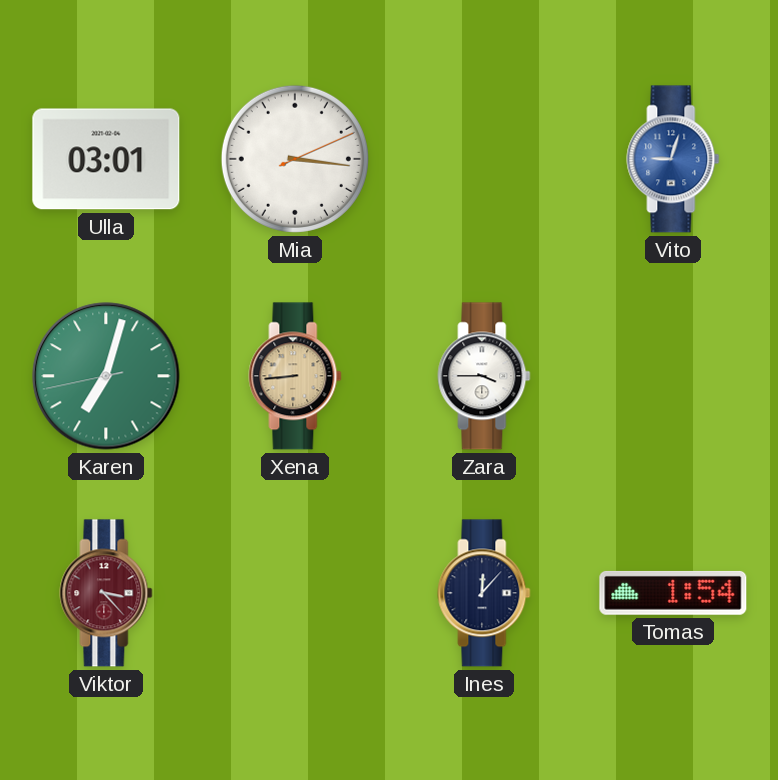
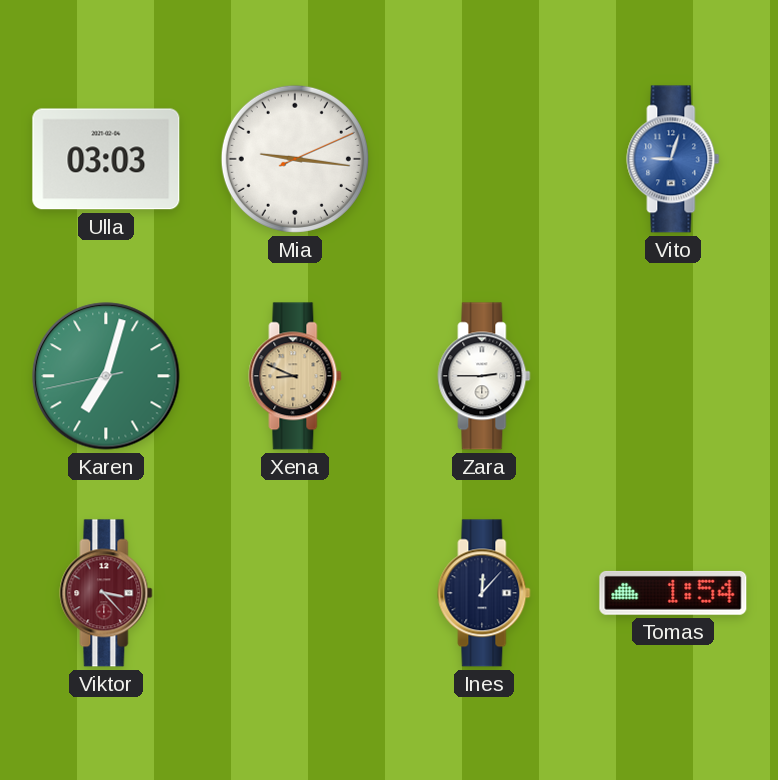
Ulla: 03:01 -> 03:03 (106, 159)
Mia: 3:16 -> 9:16 (295, 159)
Xena: 8:44 -> 8:49 (295, 376)
Zara: 3:45 -> 2:45 (484, 376)
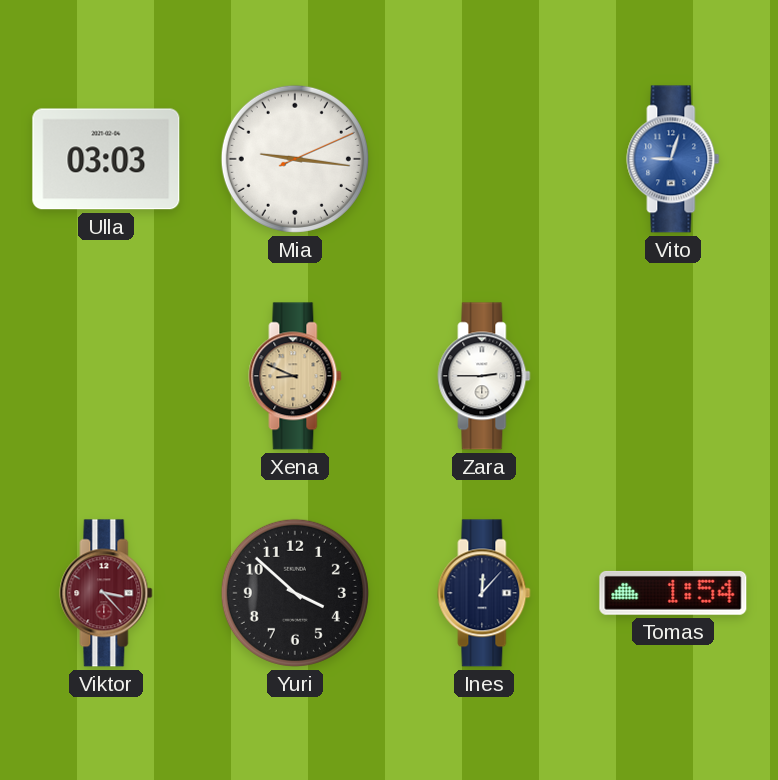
Karen: 7:02 -> none (106, 376)
Yuri: none -> 3:52 (295, 593)
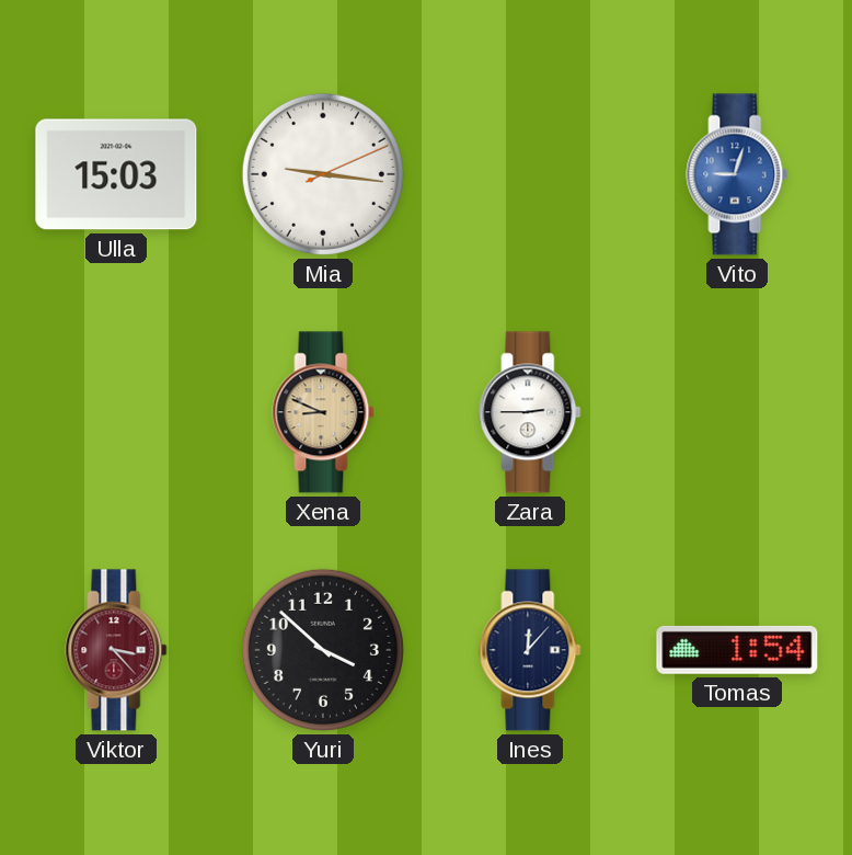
Ulla: 03:03 -> 15:03 (116, 174)
